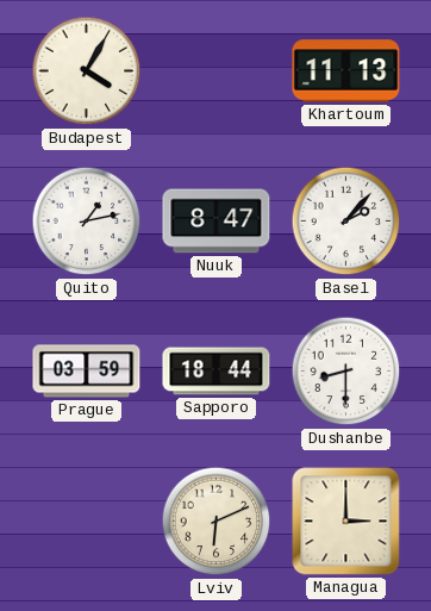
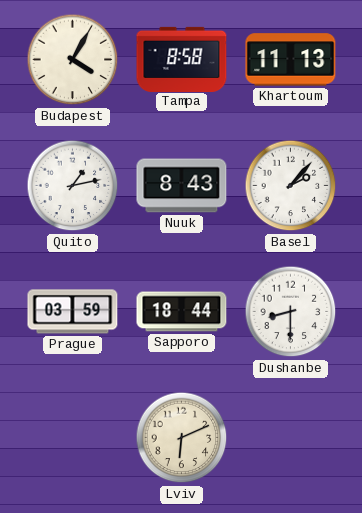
Tampa: none -> 8:58 (182, 59)
Nuuk: 8:47 -> 8:43 (182, 186)
Managua: 3:00 -> none (346, 522)
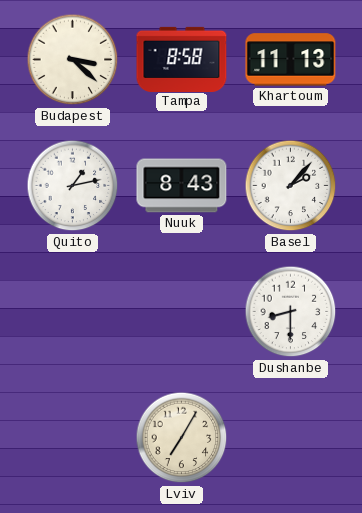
Budapest: 4:05 -> 3:22 (73, 60)
Prague: 03:59 -> none (73, 312)
Sapporo: 18:44 -> none (182, 312)
Lviv: 6:11 -> 7:05 (182, 438)
